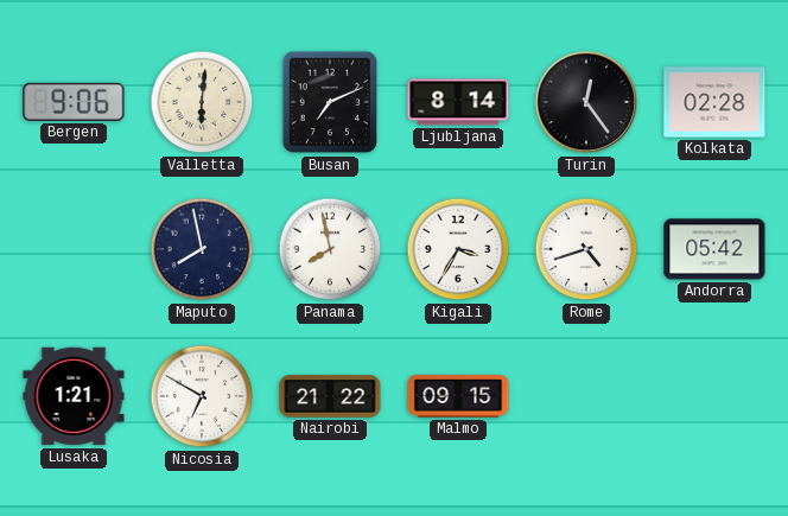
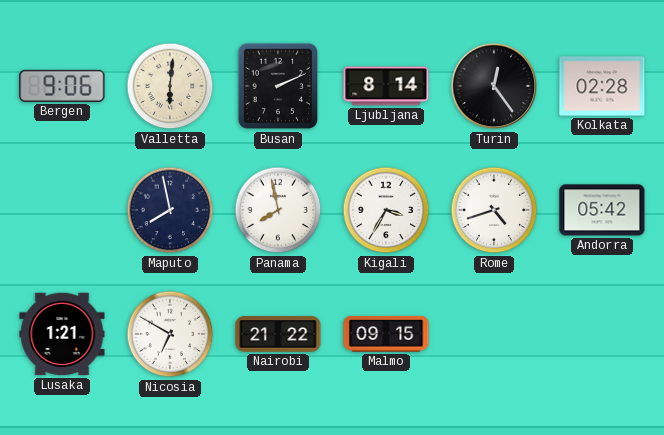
Busan: 7:11 -> 2:11 (278, 86)
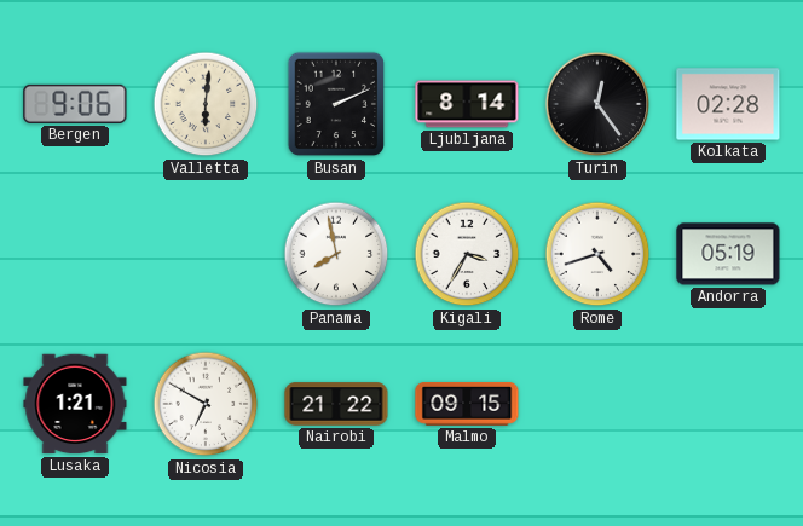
Maputo: 7:58 -> none (170, 210)
Andorra: 05:42 -> 05:19 (728, 254)
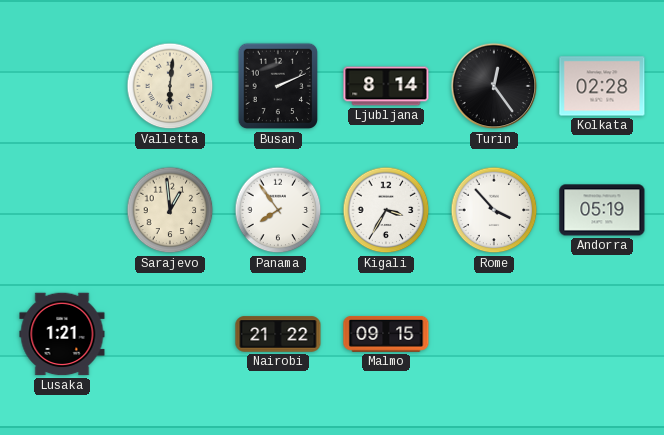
Bergen: 9:06 -> none (75, 104)
Sarajevo: none -> 12:59 (170, 210)
Panama: 7:58 -> 7:54 (278, 210)
Rome: 4:42 -> 3:53 (494, 210)
Nicosia: 6:50 -> none (206, 404)
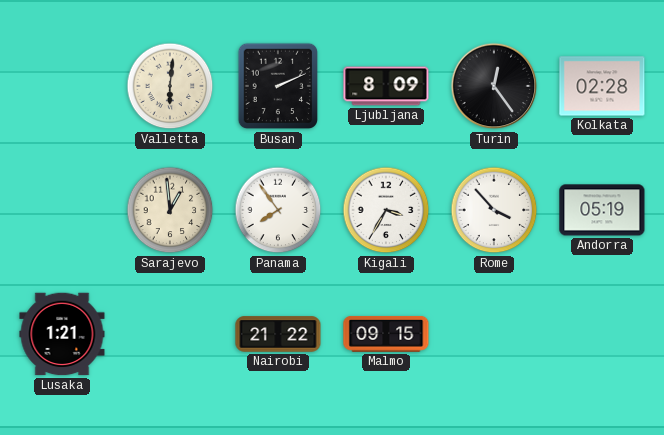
Ljubljana: 8:14 -> 8:09 (386, 86)
